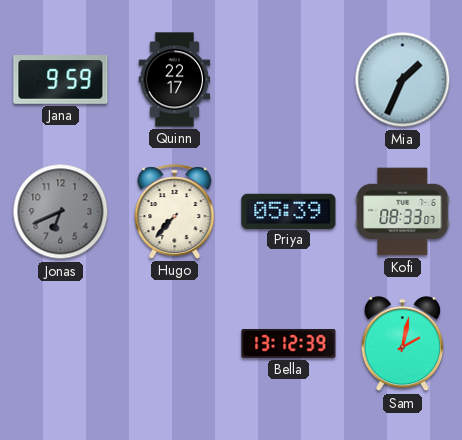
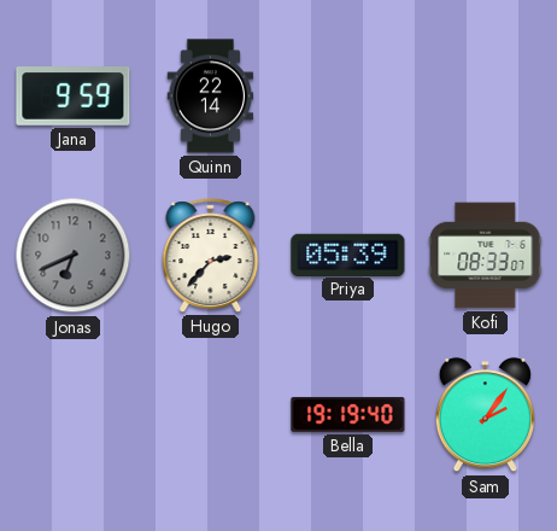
Quinn: 22:17 -> 22:14 (211, 97)
Mia: 1:34 -> none (403, 80)
Hugo: 7:37 -> 2:37 (211, 256)
Bella: 13:12 -> 19:19 (348, 414)
Sam: 2:02 -> 2:06 (485, 415)
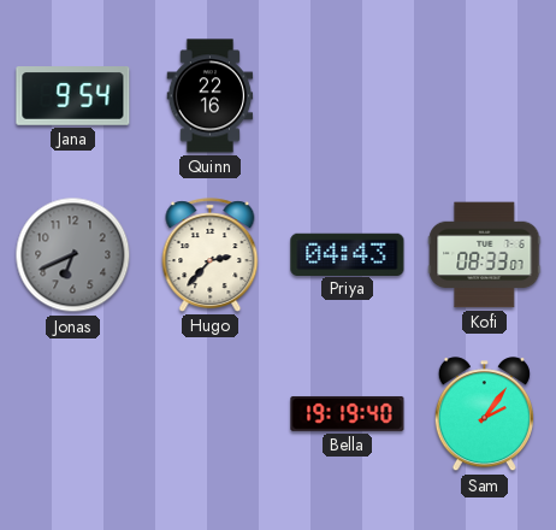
Jana: 9:59 -> 9:54 (73, 96)
Quinn: 22:14 -> 22:16 (211, 96)
Priya: 05:39 -> 04:43 (348, 254)
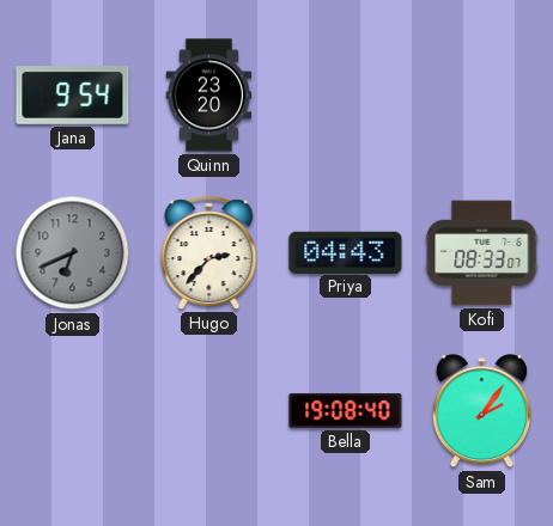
Quinn: 22:16 -> 23:20 (209, 96)
Bella: 19:19 -> 19:08 (346, 410)
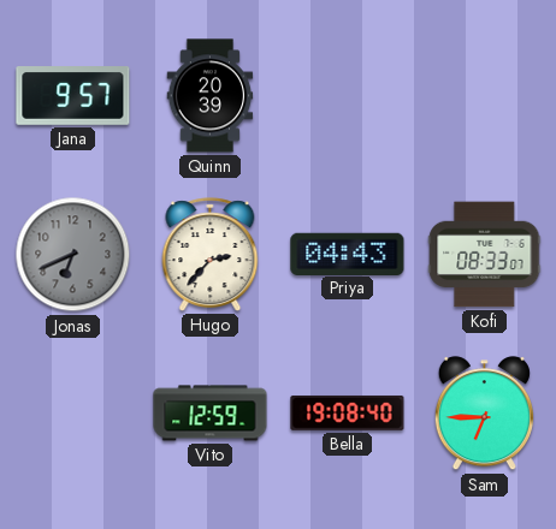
Jana: 9:54 -> 9:57 (73, 96)
Quinn: 23:20 -> 20:39 (211, 96)
Vito: none -> 12:59 (211, 414)
Sam: 2:06 -> 6:45 (484, 414)
